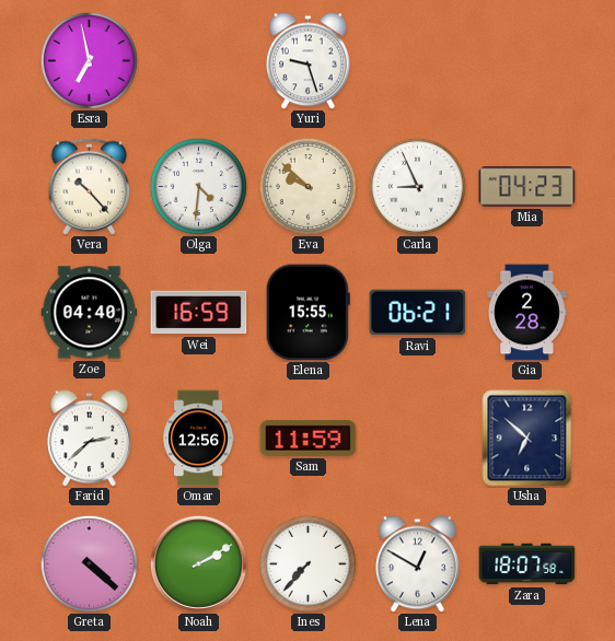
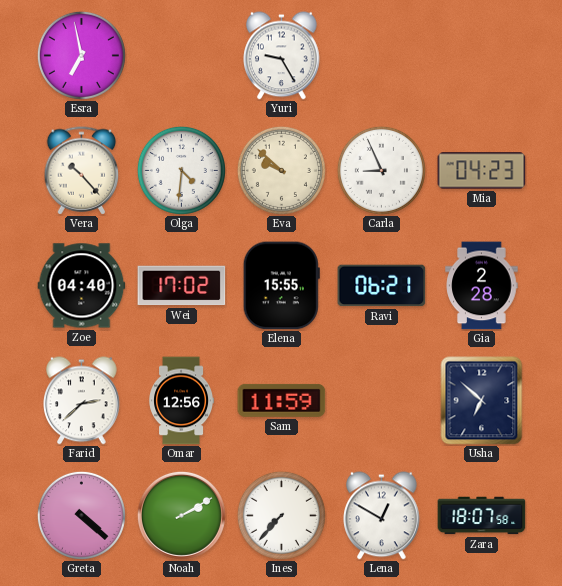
Yuri: 9:27 -> 9:25 (282, 56)
Wei: 16:59 -> 17:02 (182, 286)
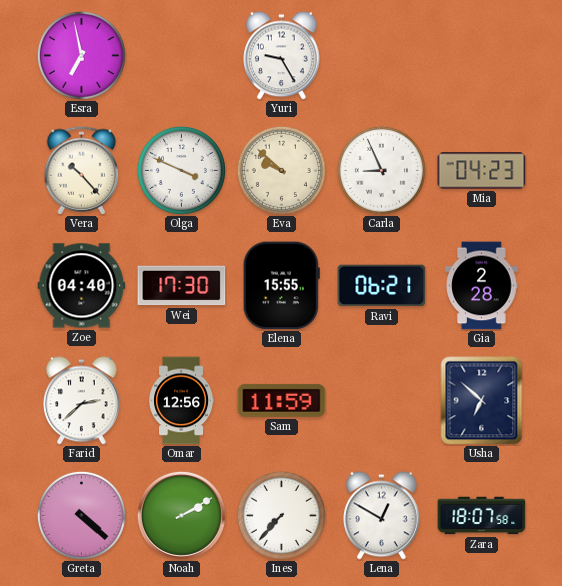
Olga: 4:31 -> 3:49 (181, 170)
Wei: 17:02 -> 17:30 (182, 286)
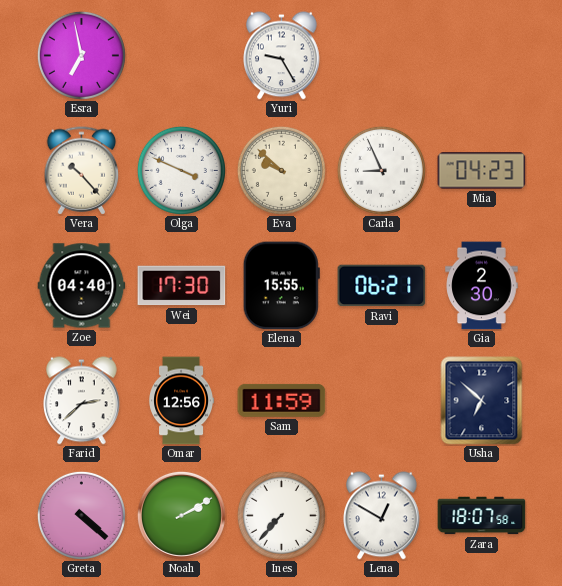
Gia: 2:28 -> 2:30 (482, 286)
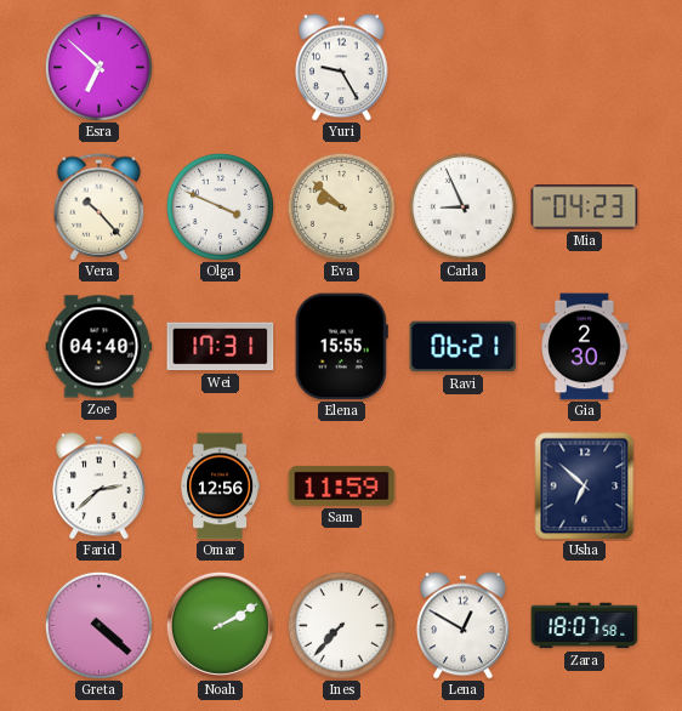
Esra: 6:58 -> 6:52 (98, 67)
Wei: 17:30 -> 17:31 (221, 347)
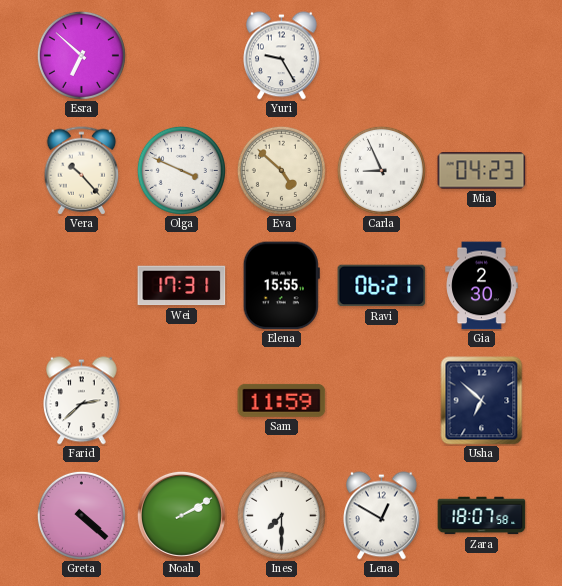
Eva: 9:52 -> 4:52 (281, 170)
Zoe: 04:40 -> none (100, 347)
Omar: 12:56 -> none (220, 487)
Ines: 7:37 -> 7:30 (281, 515)
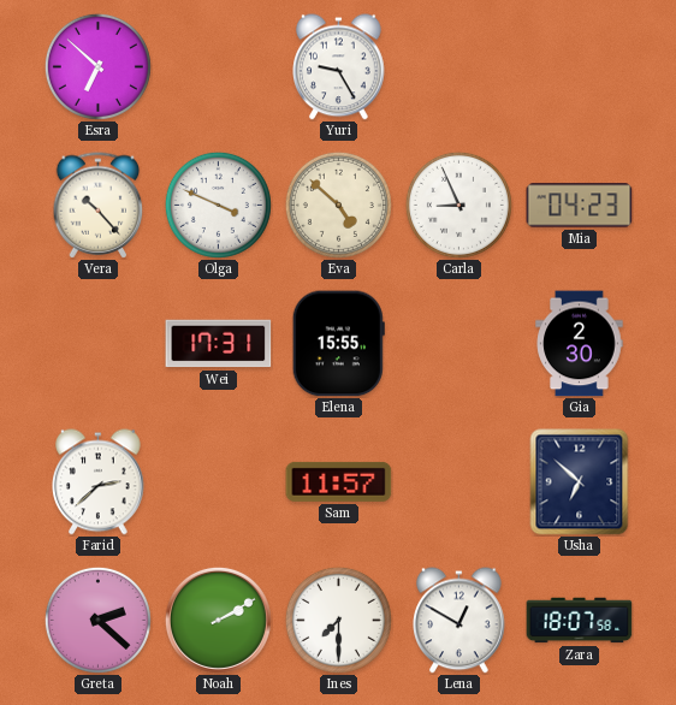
Ravi: 06:21 -> none (382, 286)
Sam: 11:59 -> 11:57 (339, 481)
Greta: 4:22 -> 2:22 (97, 620)
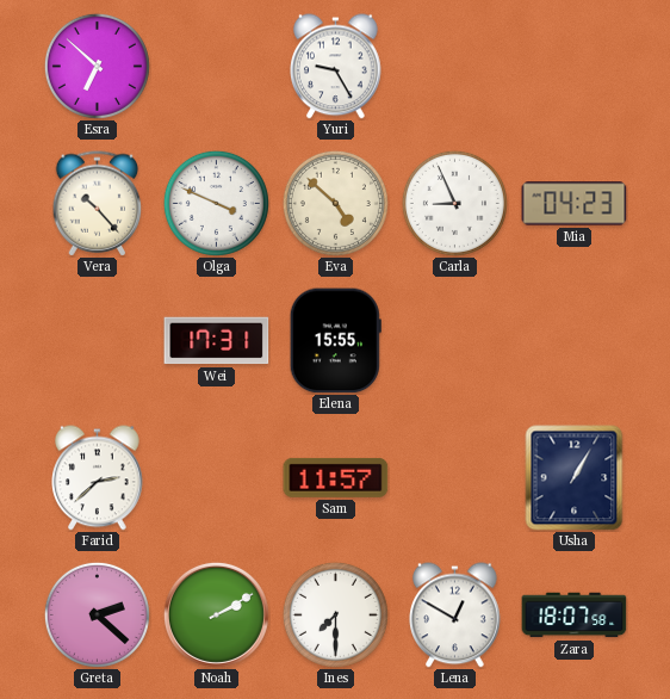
Gia: 2:30 -> none (580, 344)
Usha: 6:52 -> 1:05 (575, 478)
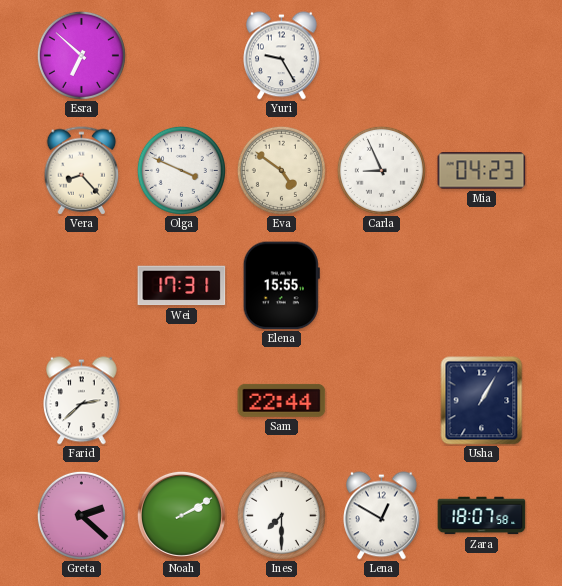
Vera: 10:23 -> 8:23 (82, 171)
Eva: 4:52 -> 4:51 (281, 170)
Sam: 11:57 -> 22:44 (282, 400)
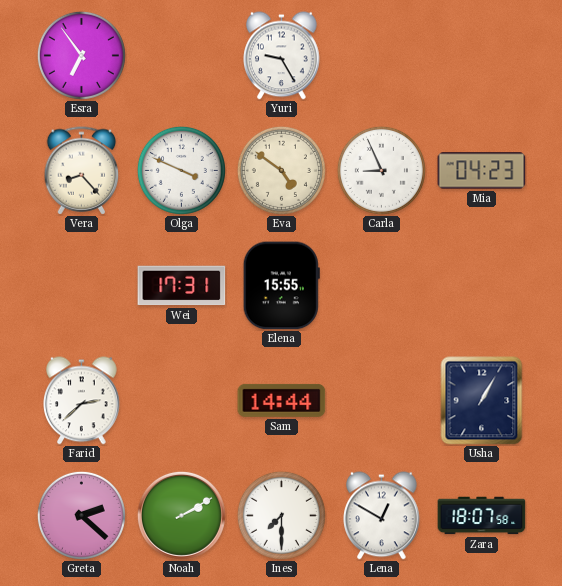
Esra: 6:52 -> 6:54 (81, 55)
Sam: 22:44 -> 14:44 (282, 400)
